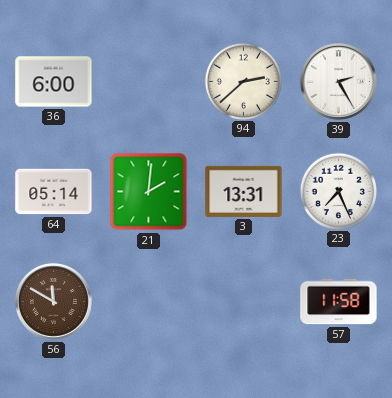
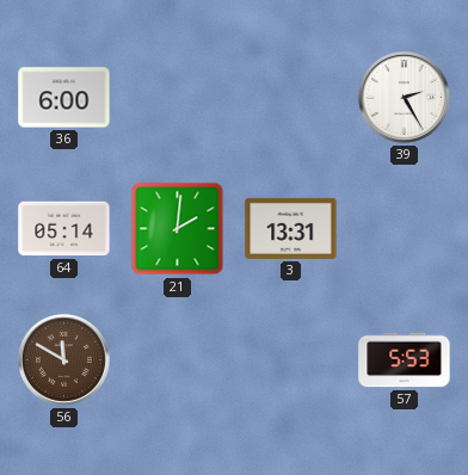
94: 2:38 -> none (243, 81)
23: 7:26 -> none (338, 191)
57: 11:58 -> 5:53 (405, 360)
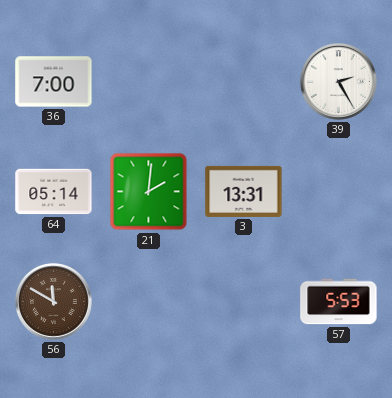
36: 6:00 -> 7:00 (54, 82)
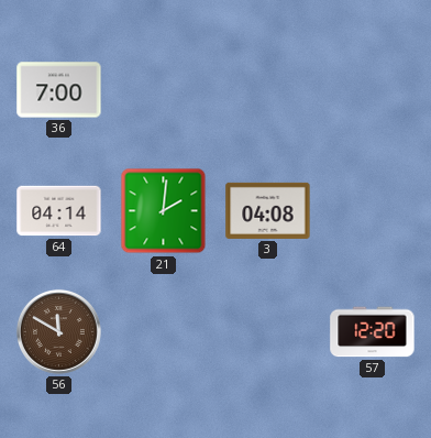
39: 2:25 -> none (338, 81)
64: 05:14 -> 04:14 (59, 211)
3: 13:31 -> 04:08 (268, 210)
57: 5:53 -> 12:20 (373, 332)
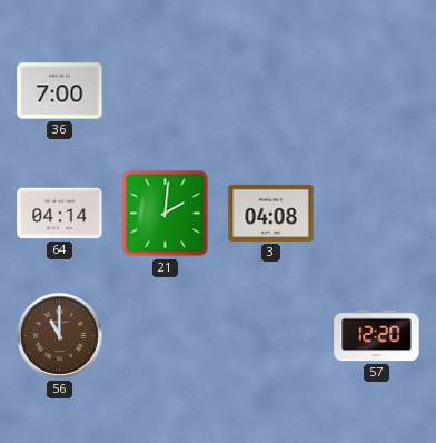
56: 11:50 -> 11:00 (59, 335)
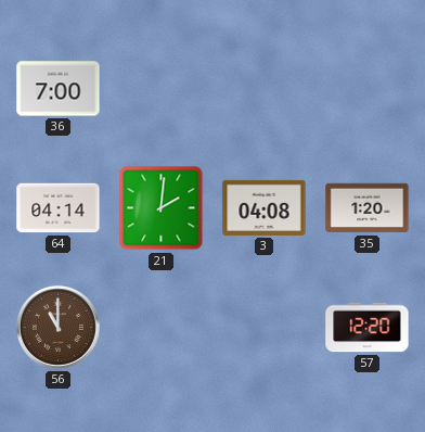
35: none -> 1:20 (368, 208)
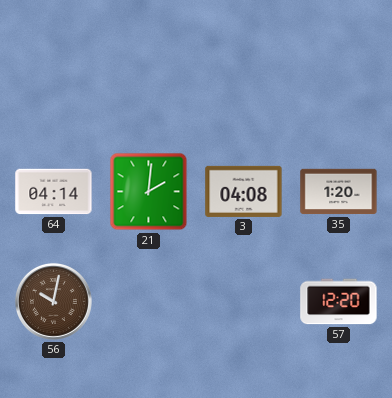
36: 7:00 -> none (59, 89)
56: 11:00 -> 10:02 (53, 301)
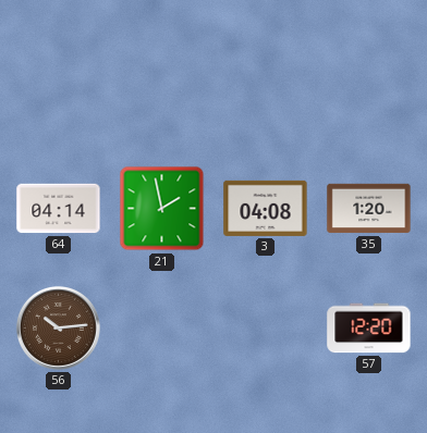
21: 2:01 -> 1:58 (162, 209)
56: 10:02 -> 10:14 (58, 327)
